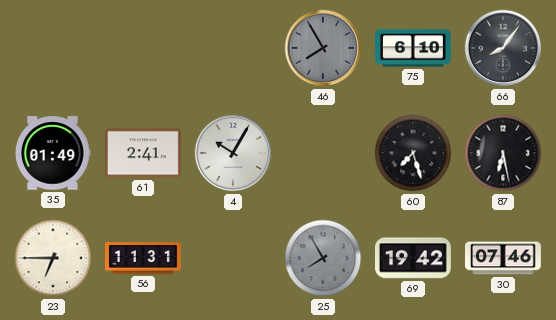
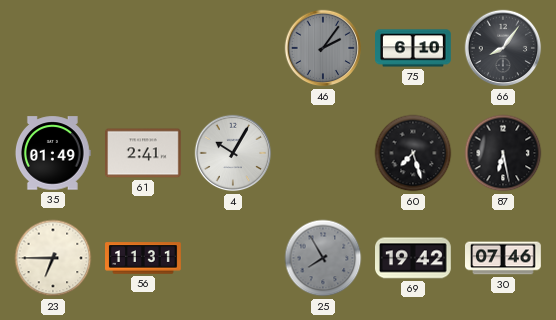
46: 7:55 -> 2:06 (323, 48)
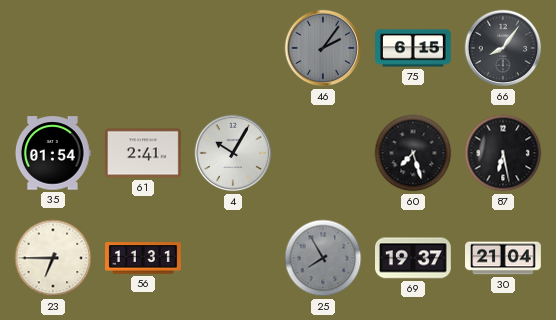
75: 6:10 -> 6:15 (414, 48)
35: 01:49 -> 01:54 (53, 153)
69: 19:42 -> 19:37 (414, 258)
30: 07:46 -> 21:04 (504, 258)
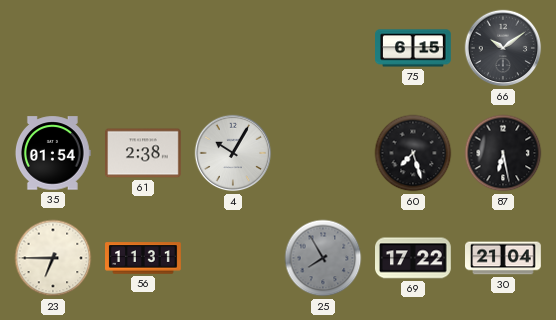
46: 2:06 -> none (323, 48)
66: 8:06 -> 10:09 (503, 48)
61: 2:41 -> 2:38 (144, 153)
69: 19:37 -> 17:22 (414, 258)
